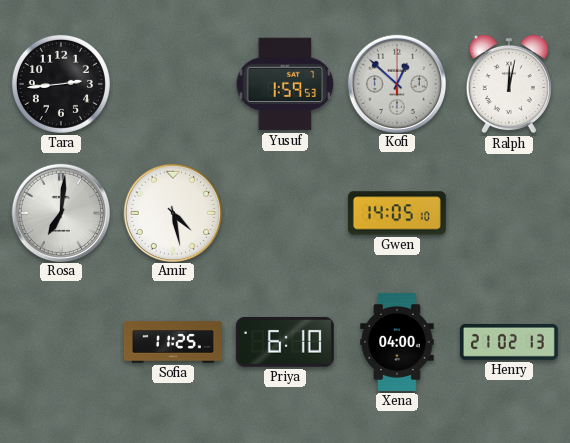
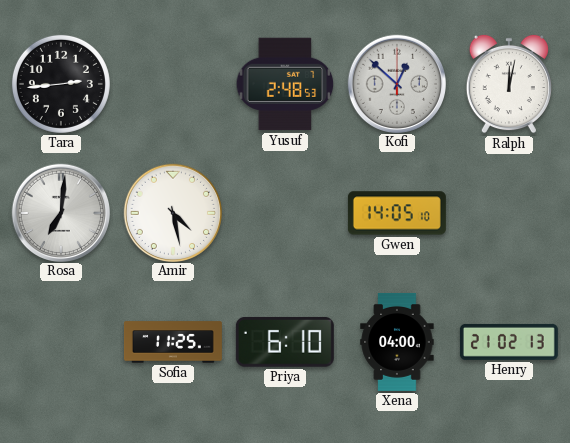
Yusuf: 1:59 -> 2:48 (285, 84)
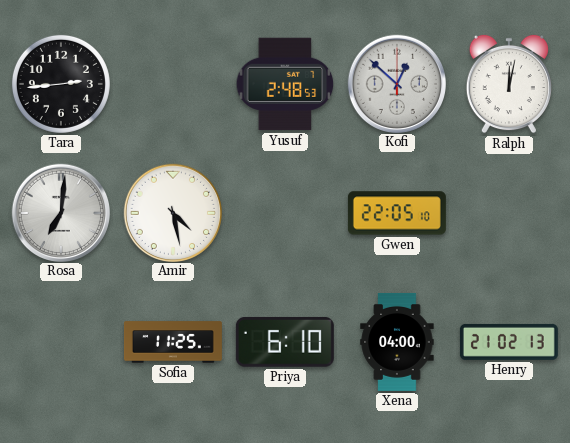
Gwen: 14:05 -> 22:05 (397, 213)
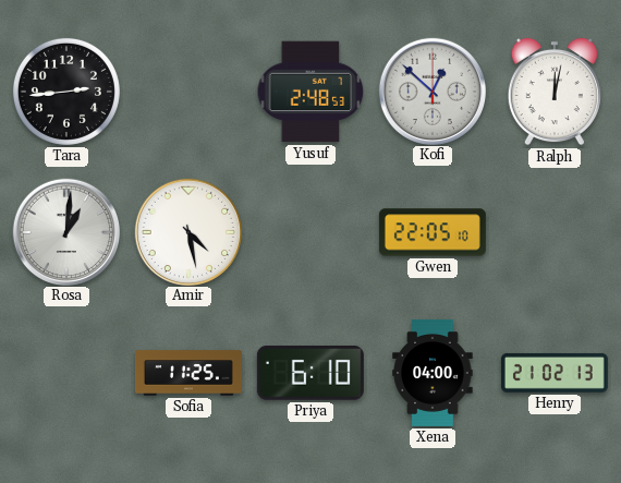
Rosa: 7:01 -> 1:01 (65, 231)
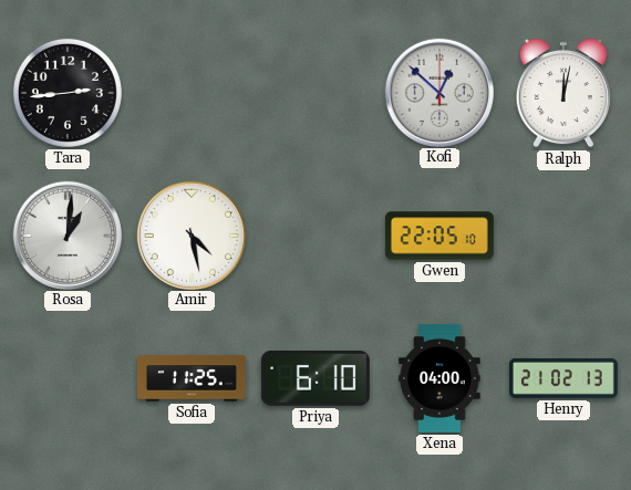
Yusuf: 2:48 -> none (310, 92)
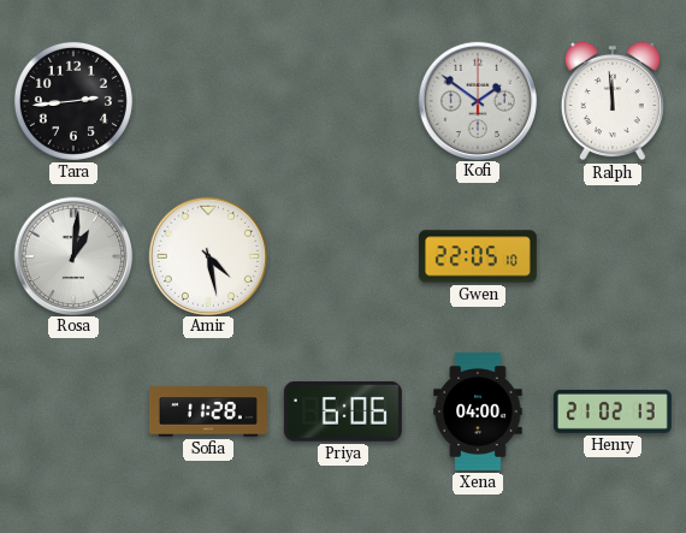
Kofi: 12:52 -> 1:51 (477, 100)
Ralph: 12:02 -> 11:59 (613, 101)
Sofia: 11:25 -> 11:28 (208, 411)
Priya: 6:10 -> 6:06 (343, 411)
